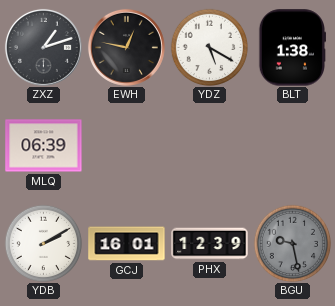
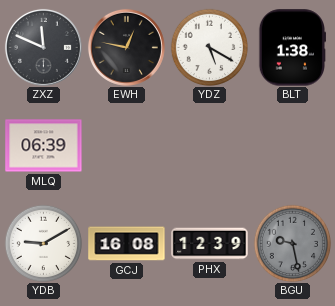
ZXZ: 1:12 -> 11:49 (43, 47)
YDB: 2:10 -> 9:10 (43, 243)
GCJ: 16:01 -> 16:08 (127, 244)
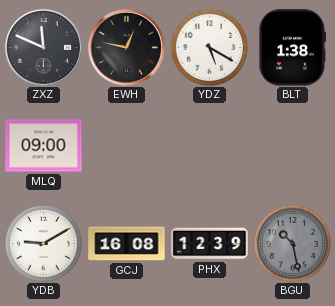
MLQ: 06:39 -> 09:00 (44, 146)
BGU: 9:28 -> 10:28 (292, 243)
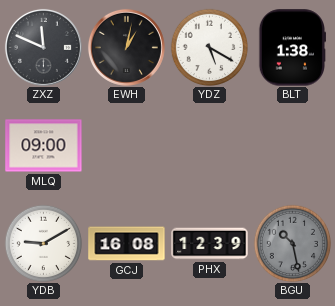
EWH: 12:47 -> 1:02 (126, 47)
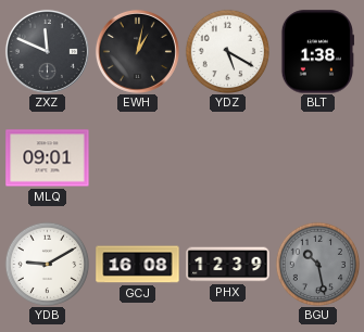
MLQ: 09:00 -> 09:01 (48, 158)
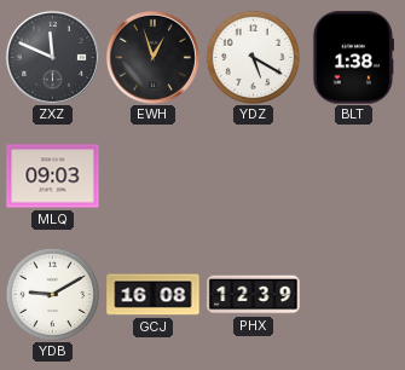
EWH: 1:02 -> 12:57 (152, 57)
MLQ: 09:01 -> 09:03 (53, 177)
BGU: 10:28 -> none (317, 264)
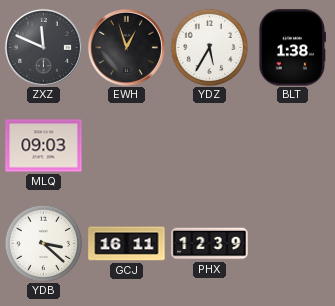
YDZ: 5:20 -> 5:35 (209, 47)
YDB: 9:10 -> 3:22 (43, 243)
GCJ: 16:08 -> 16:11 (127, 244)
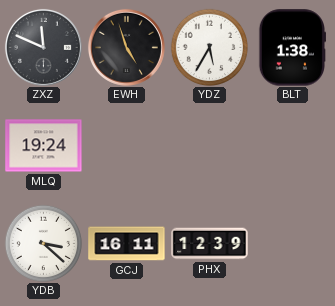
EWH: 12:57 -> 4:57 (126, 47)
MLQ: 09:03 -> 19:24 (44, 146)
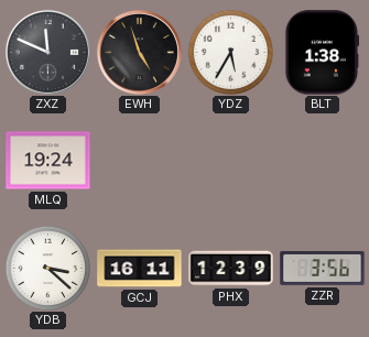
ZZR: none -> 3:56 (323, 269)
